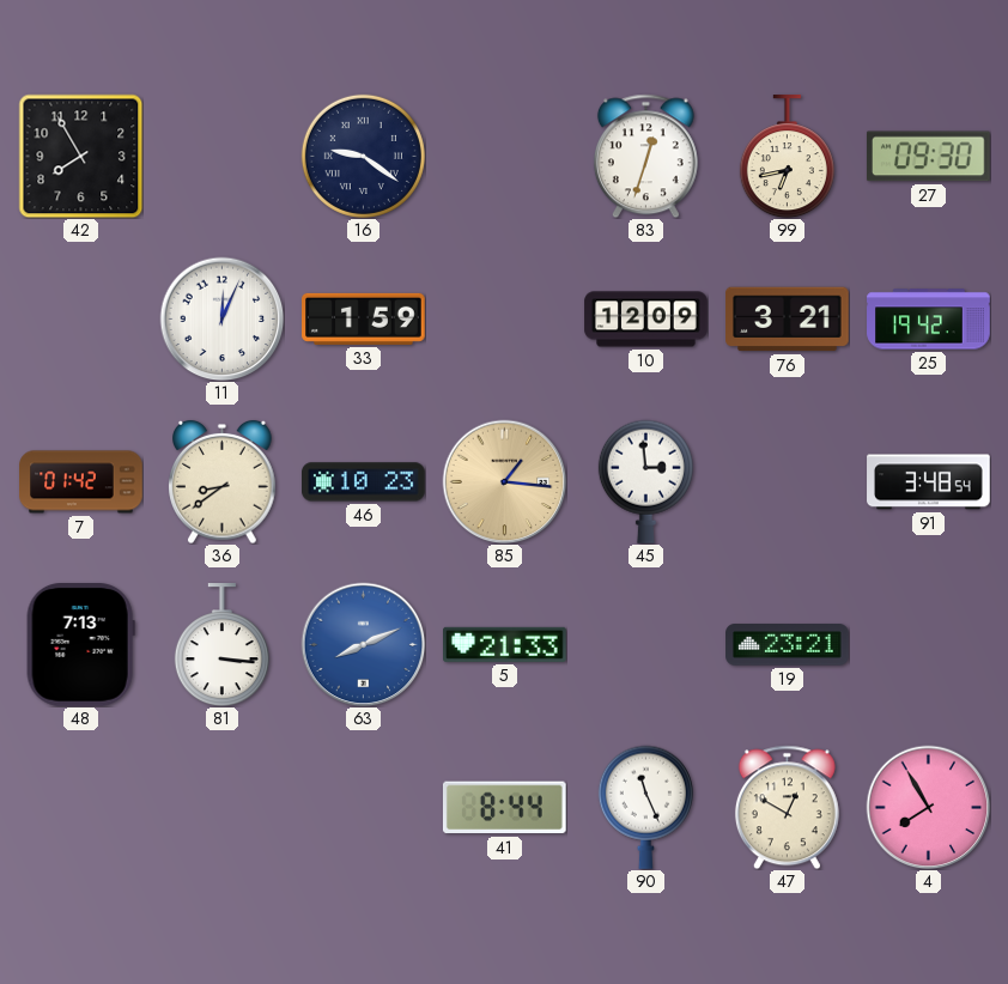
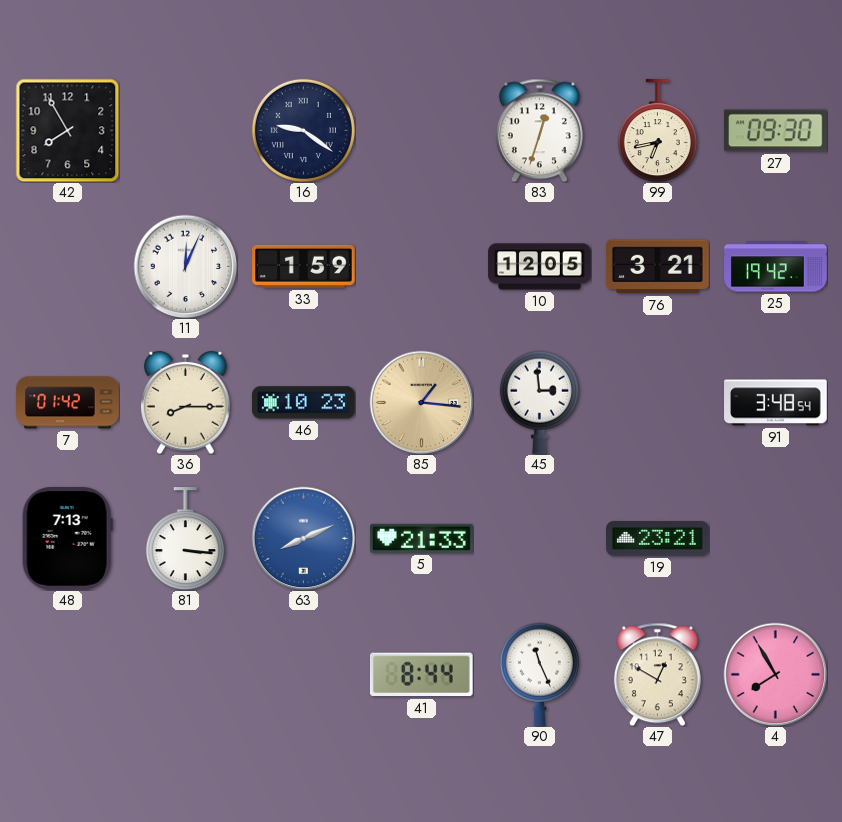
10: 12:09 -> 12:05 (540, 267)
36: 8:39 -> 8:15 (186, 402)
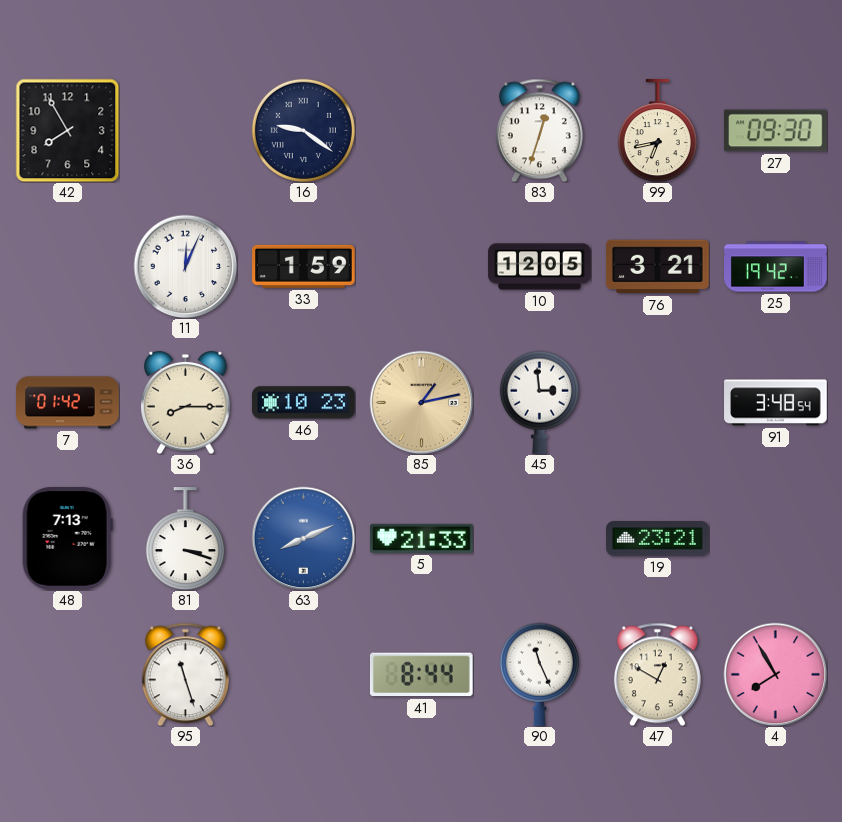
85: 1:16 -> 1:13 (421, 402)
81: 3:16 -> 3:18 (185, 539)
95: none -> 11:27 (185, 674)
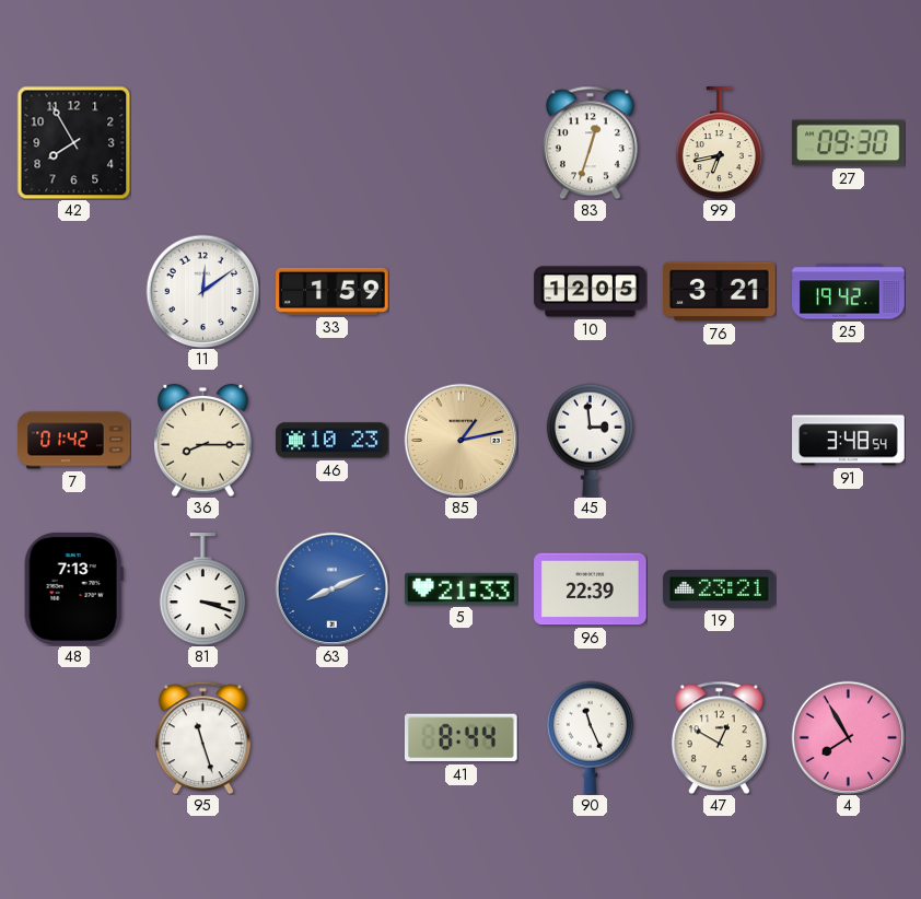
16: 9:21 -> none (303, 130)
11: 12:04 -> 12:09 (202, 291)
96: none -> 22:39 (591, 589)
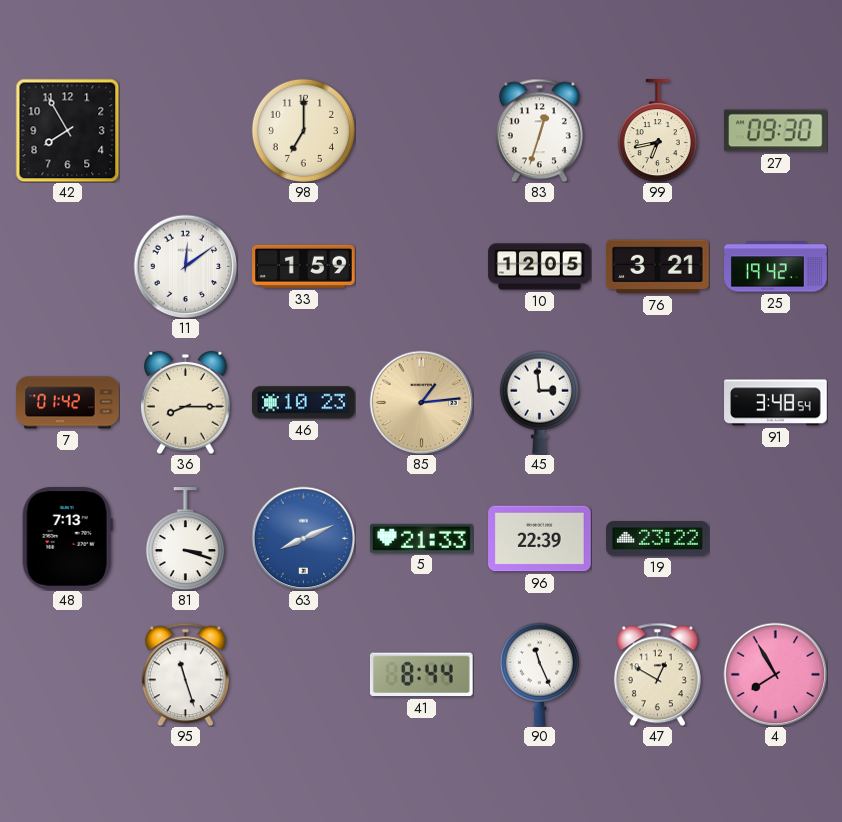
98: none -> 7:00 (303, 130)
85: 1:13 -> 1:14 (421, 402)
19: 23:21 -> 23:22 (658, 539)
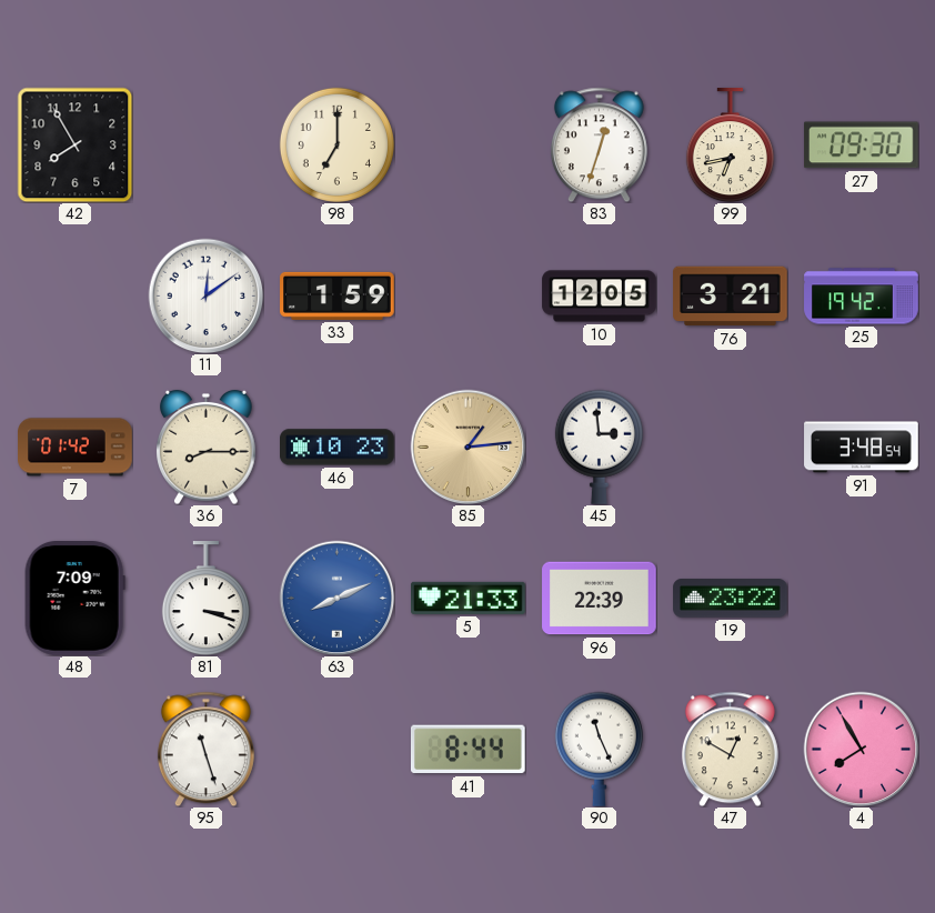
48: 7:13 -> 7:09 (74, 599)
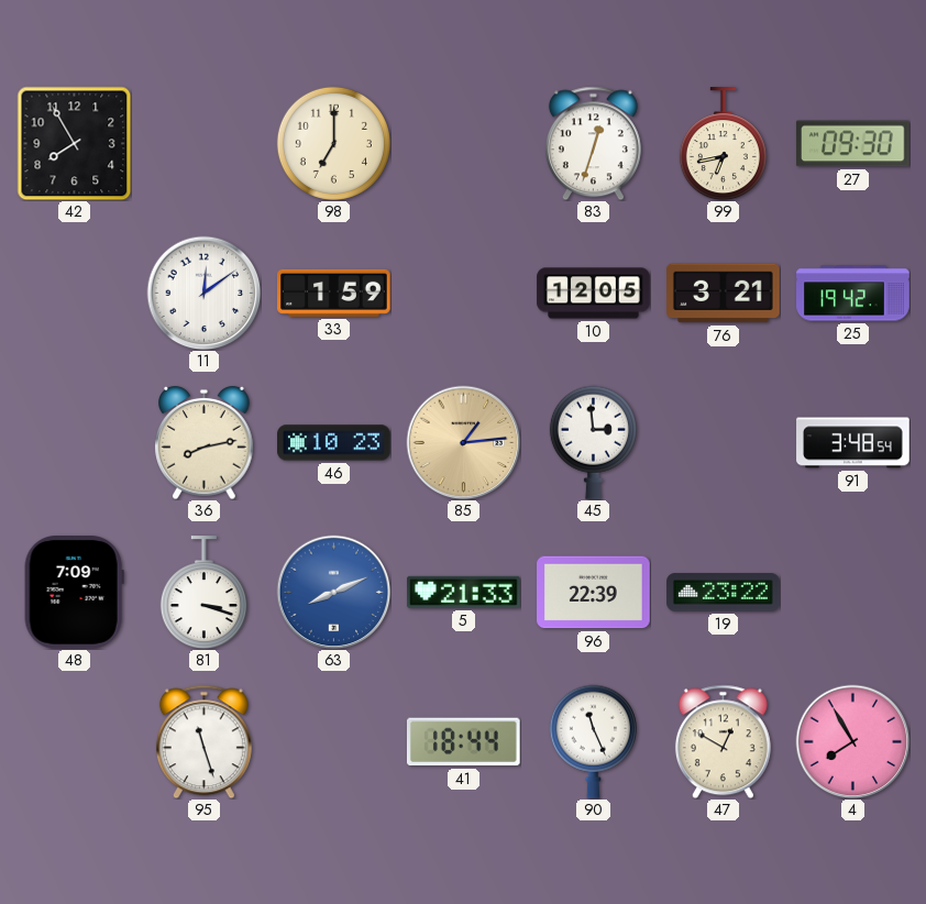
7: 01:42 -> none (76, 448)
36: 8:15 -> 8:13 (205, 442)
41: 8:44 -> 18:44 (463, 742)
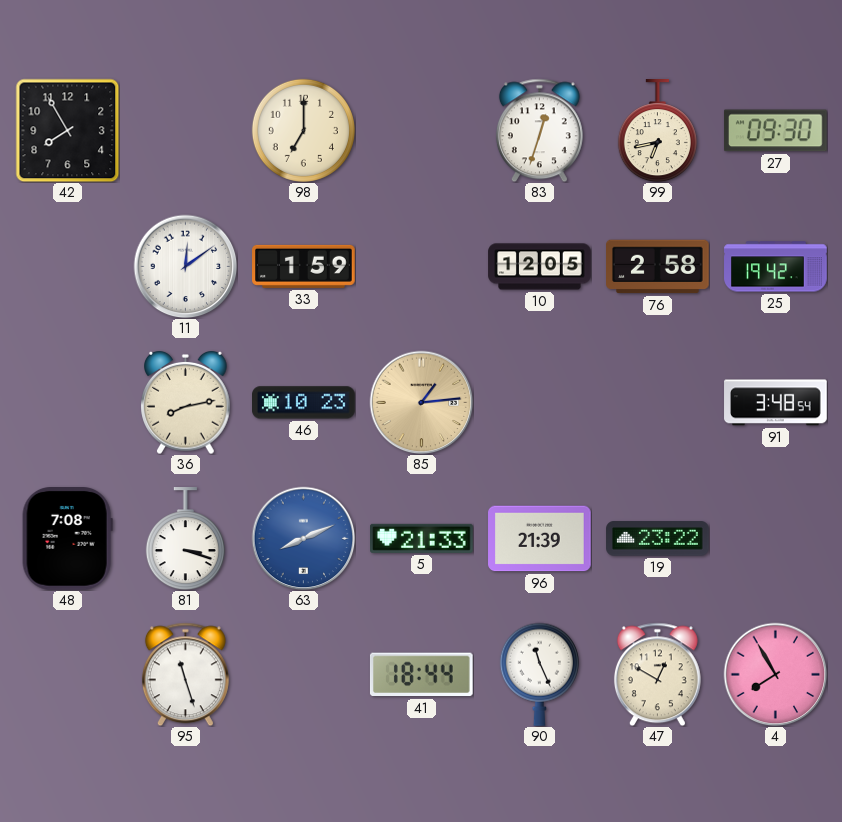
76: 3:21 -> 2:58 (658, 267)
45: 2:59 -> none (593, 442)
48: 7:09 -> 7:08 (67, 539)
96: 22:39 -> 21:39 (540, 539)
